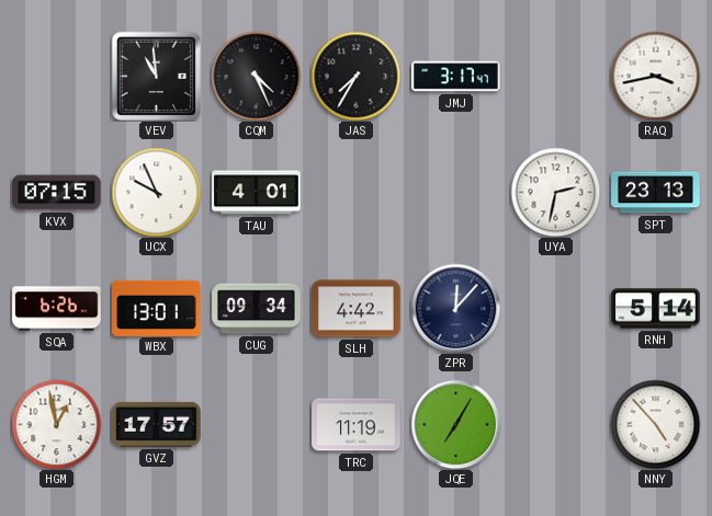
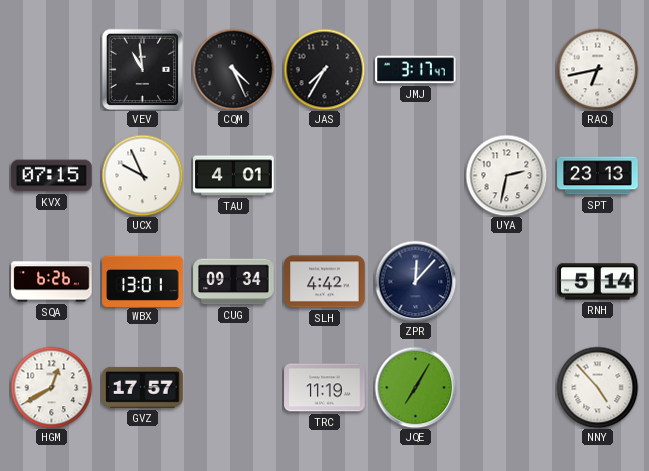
RAQ: 3:43 -> 6:43 (597, 69)
HGM: 12:58 -> 12:40 (51, 387)
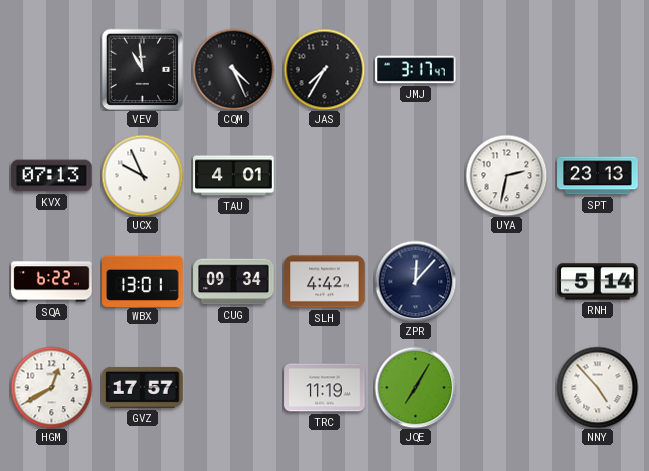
RAQ: 6:43 -> none (597, 69)
KVX: 07:15 -> 07:13 (52, 176)
SQA: 6:26 -> 6:22 (52, 282)
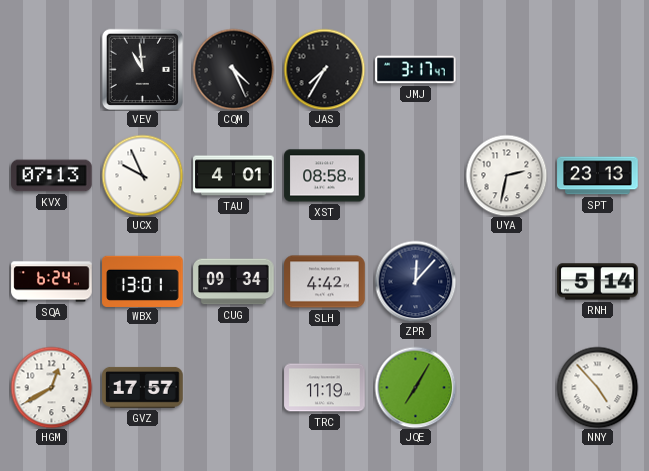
XST: none -> 08:58 (325, 176)
SQA: 6:22 -> 6:24 (52, 282)
